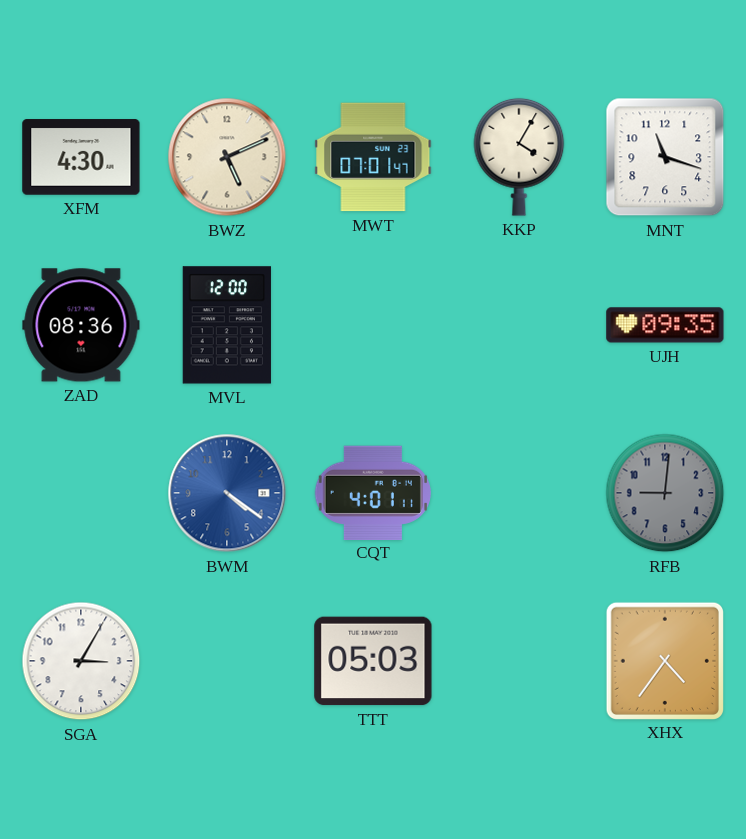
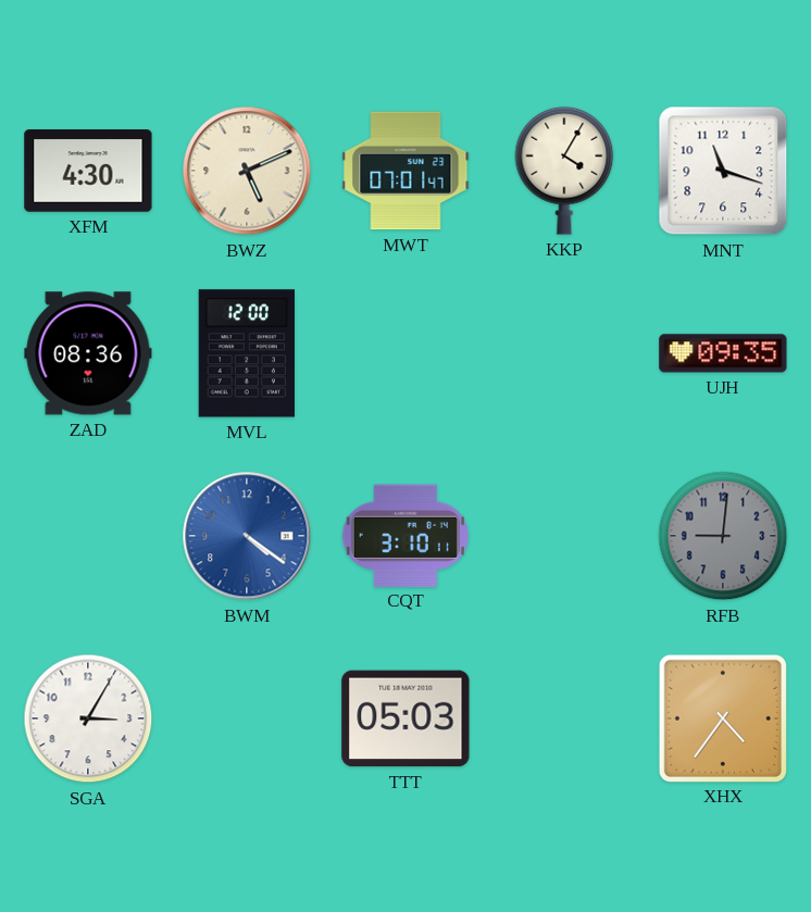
CQT: 4:01 -> 3:10 (405, 535)
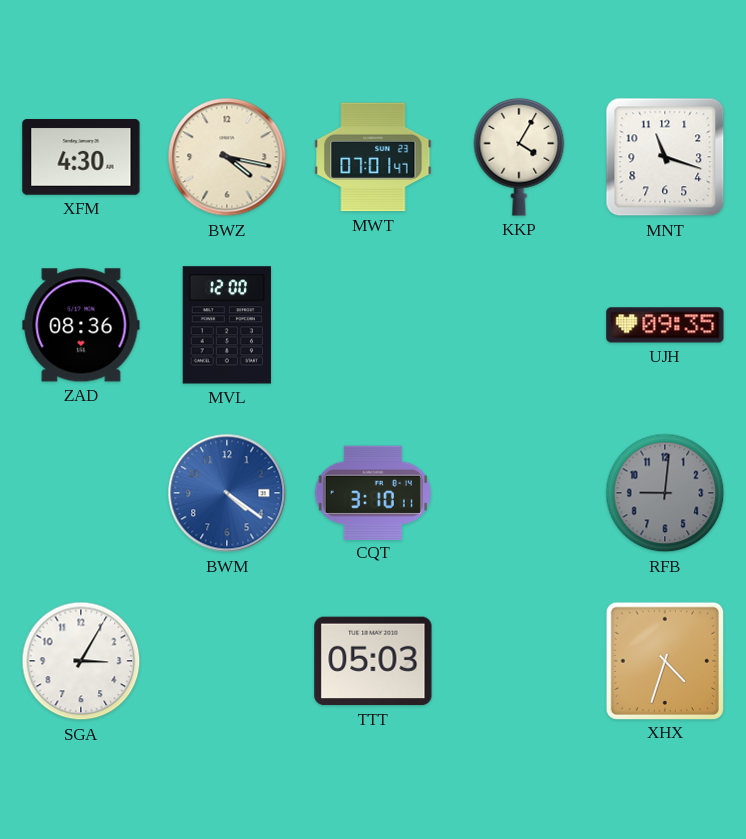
BWZ: 5:11 -> 4:17 (227, 157)
XHX: 4:36 -> 4:33 (664, 660)
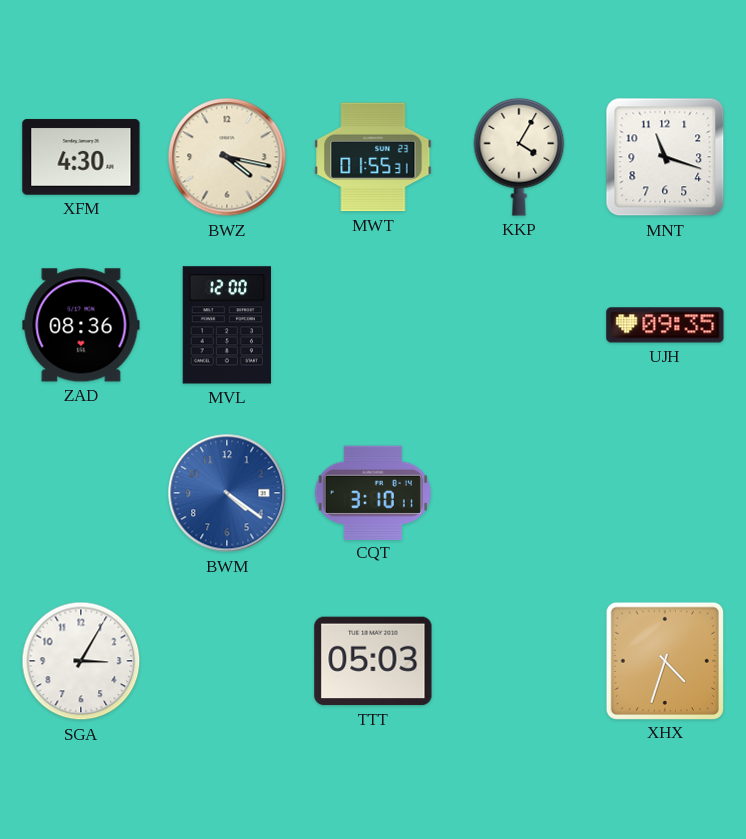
MWT: 07:01 -> 01:55 (373, 157)
RFB: 9:01 -> none (665, 493)
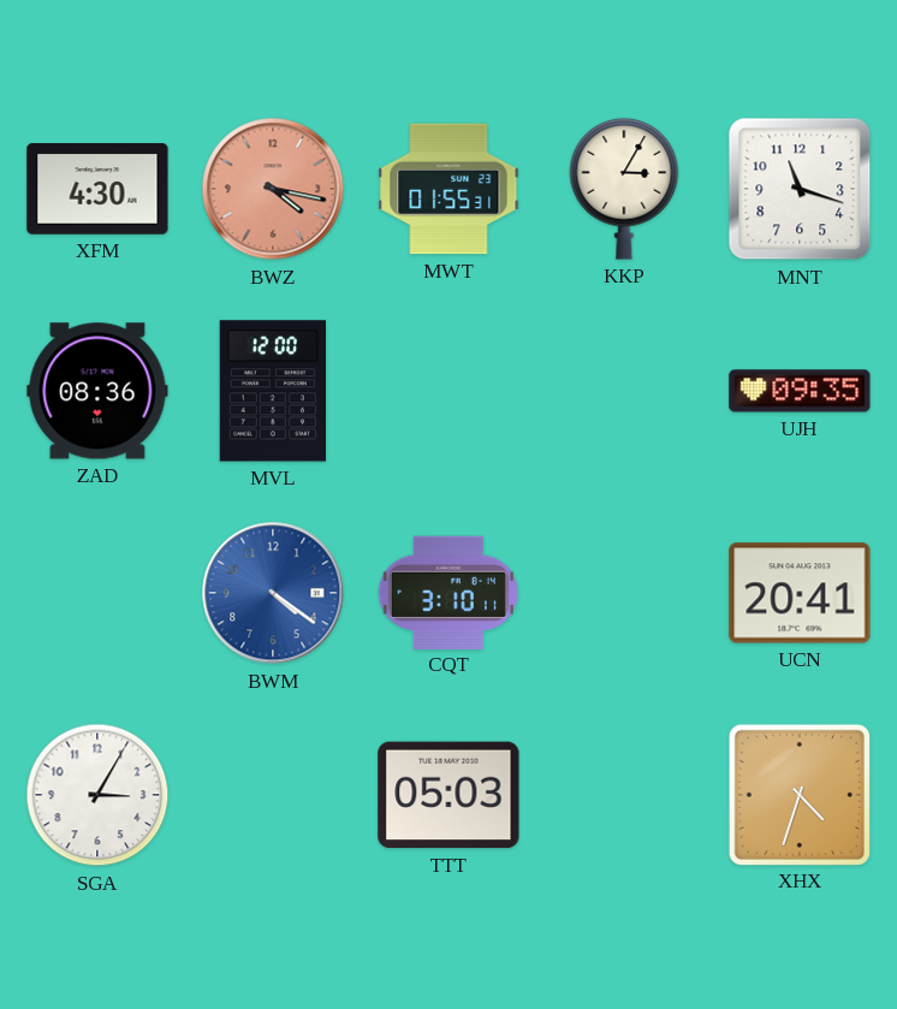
BWZ dial: cream -> salmon (273, 189)
KKP: 4:05 -> 3:05 (624, 189)
UCN: none -> 20:41 (800, 593)
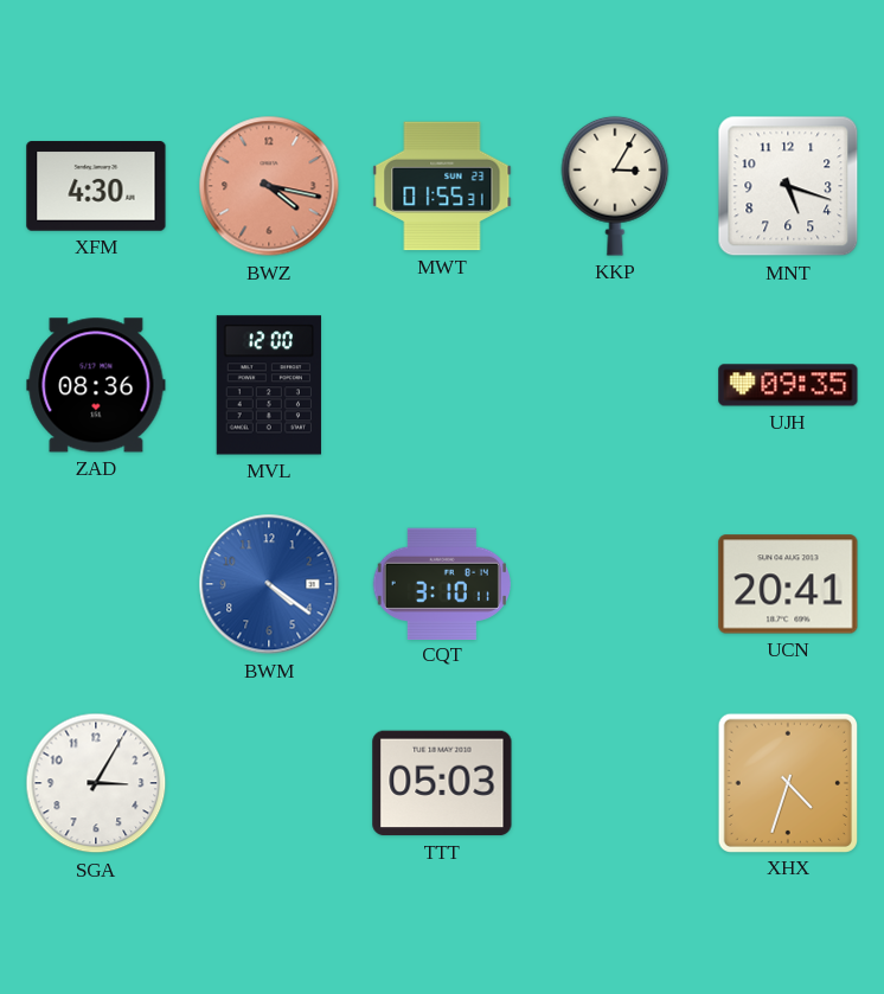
MNT: 11:18 -> 5:18 (788, 186)
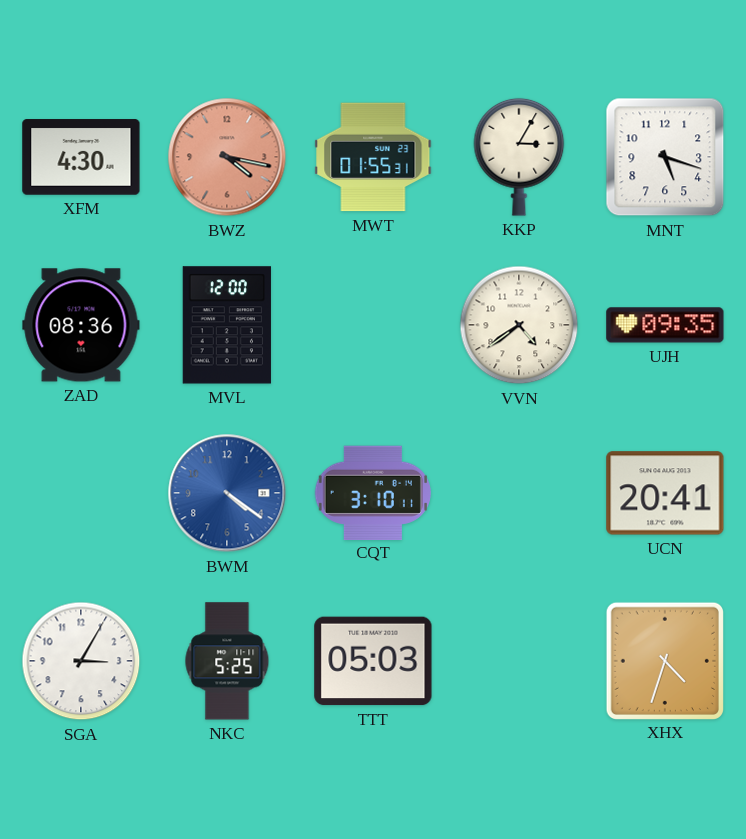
VVN: none -> 4:39 (519, 325)
NKC: none -> 5:25 (227, 661)
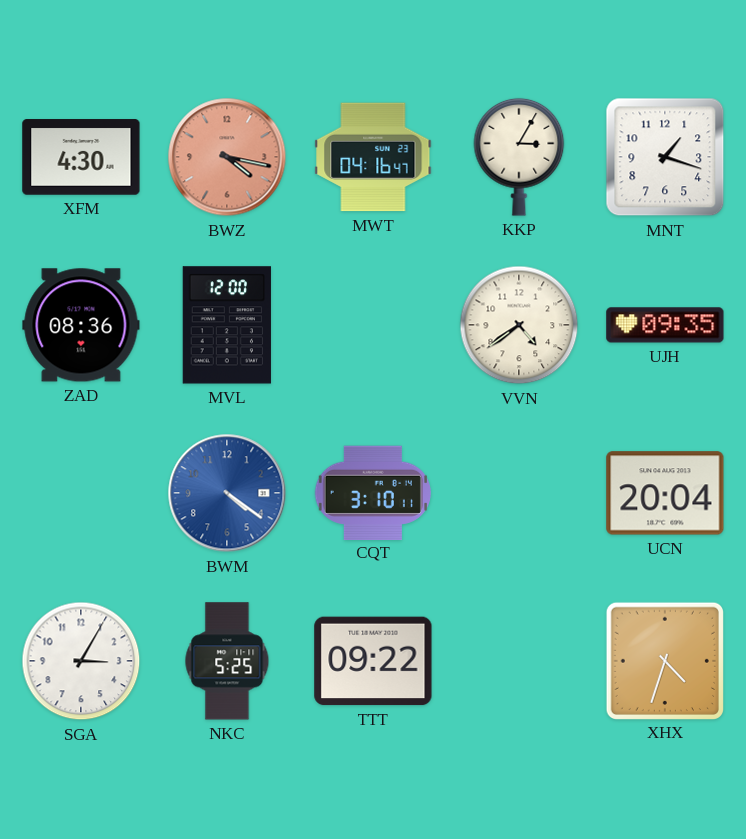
MWT: 01:55 -> 04:16 (373, 157)
MNT: 5:18 -> 1:18 (665, 157)
UCN: 20:41 -> 20:04 (665, 493)
TTT: 05:03 -> 09:22 (373, 661)
